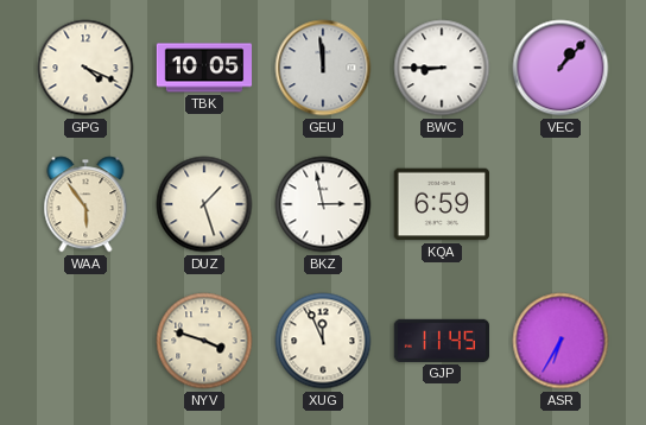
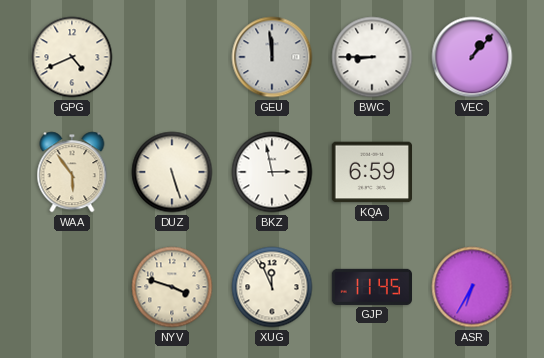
GPG: 4:19 -> 4:41 (72, 57)
TBK: 10:05 -> none (204, 68)
DUZ: 1:27 -> 5:27 (172, 172)
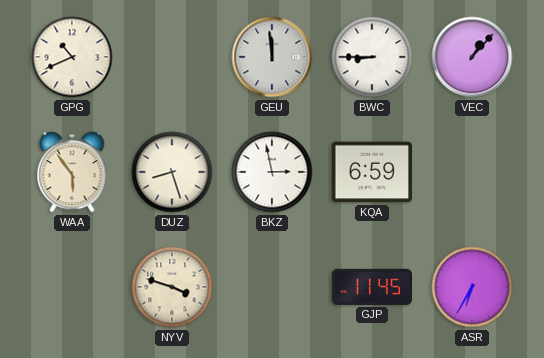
GPG: 4:41 -> 10:41 (72, 57)
DUZ: 5:27 -> 8:27 (172, 172)
XUG: 11:56 -> none (272, 287)
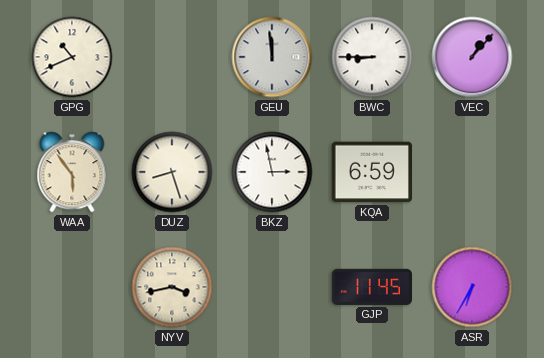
NYV: 3:48 -> 3:43 (172, 287)
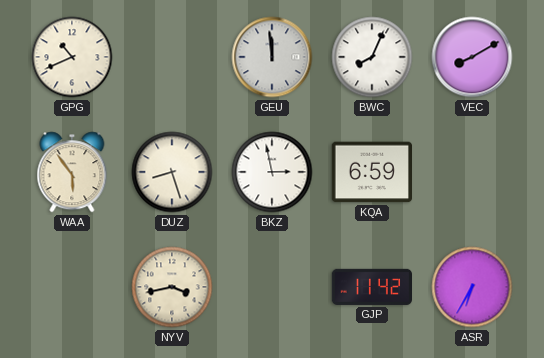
BWC: 8:45 -> 8:04 (372, 57)
VEC: 1:07 -> 8:10 (472, 57)
GJP: 11:45 -> 11:42 (371, 287)
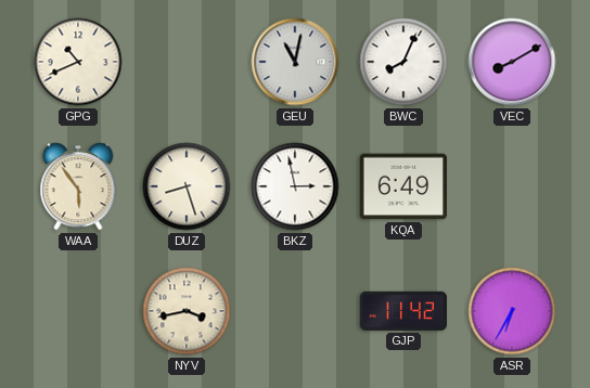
GEU: 11:59 -> 11:02 (295, 62)
KQA: 6:59 -> 6:49 (402, 186)
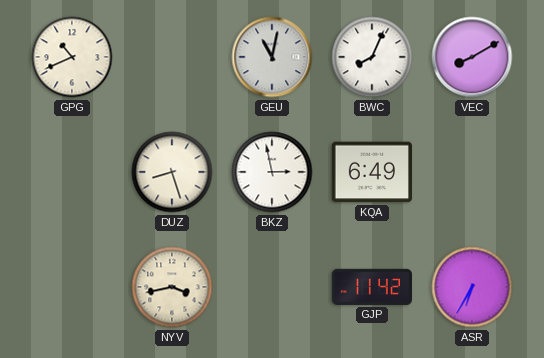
WAA: 5:54 -> none (78, 186)
